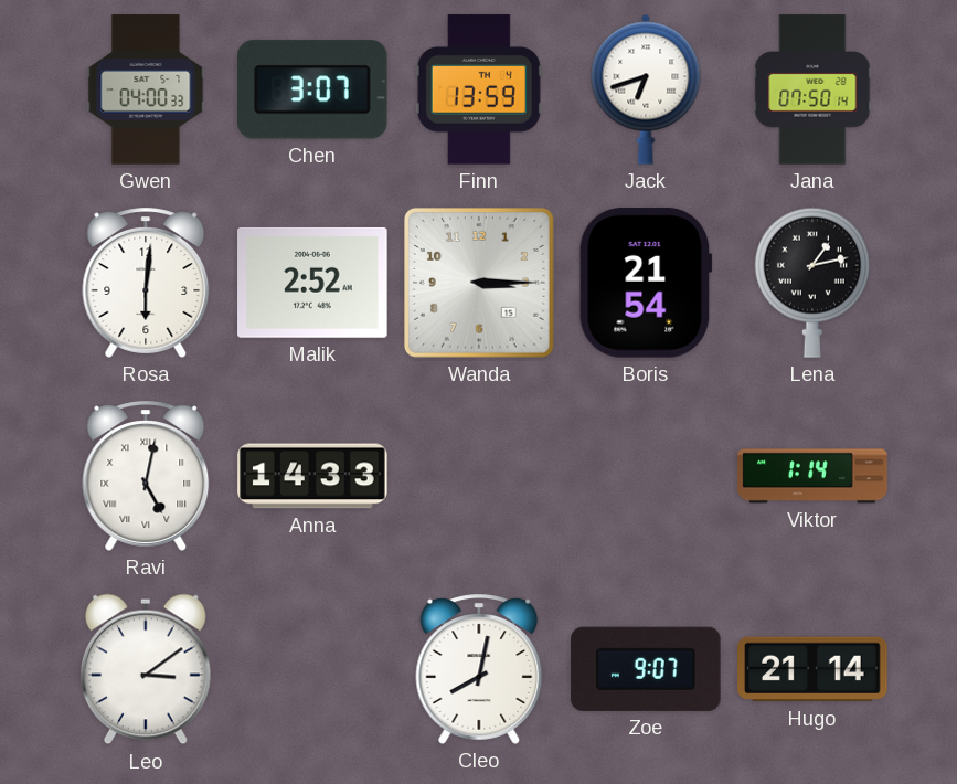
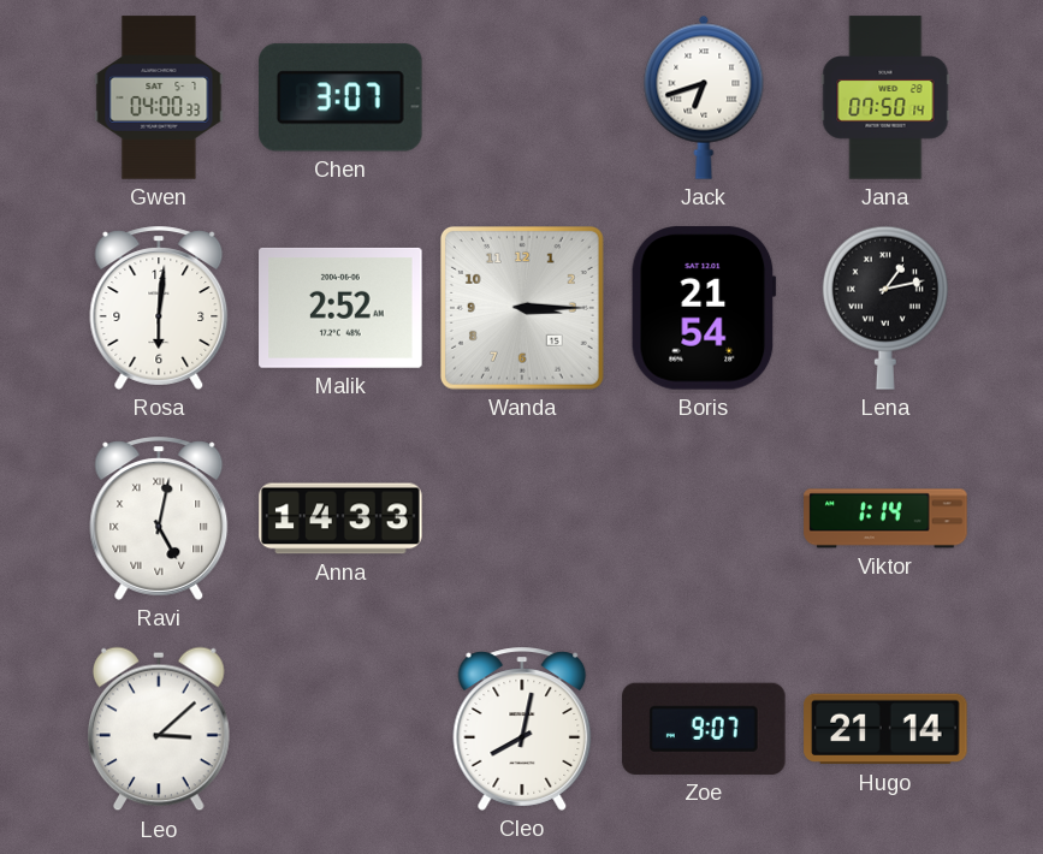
Finn: 13:59 -> none (479, 89)
Leo: 3:09 -> 3:08 (159, 729)
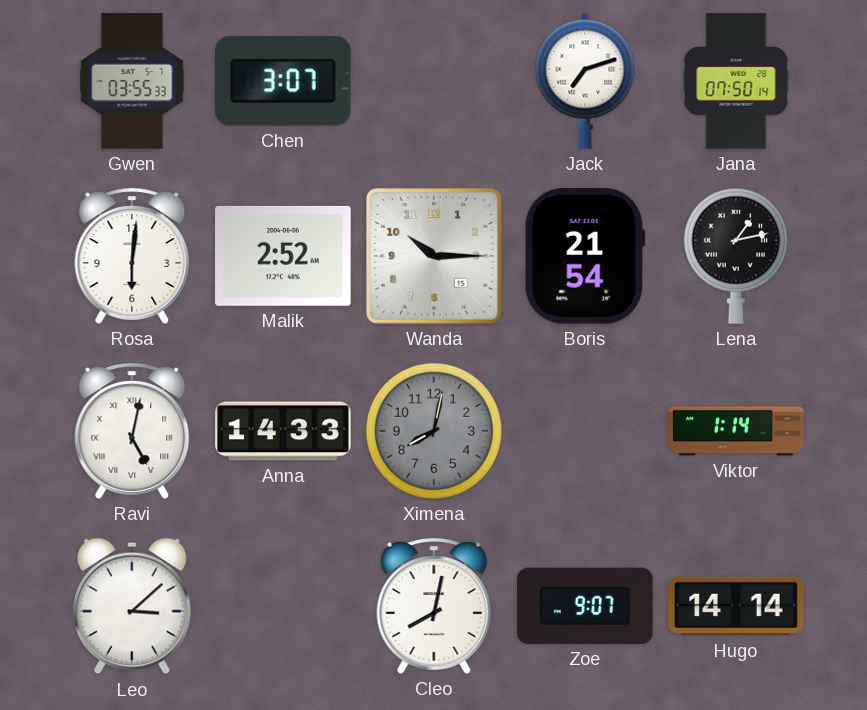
Gwen: 04:00 -> 03:55 (132, 81)
Jack: 6:42 -> 7:12 (585, 81)
Wanda: 3:15 -> 10:15 (434, 256)
Ximena: none -> 8:02 (434, 431)
Hugo: 21:14 -> 14:14 (736, 606)
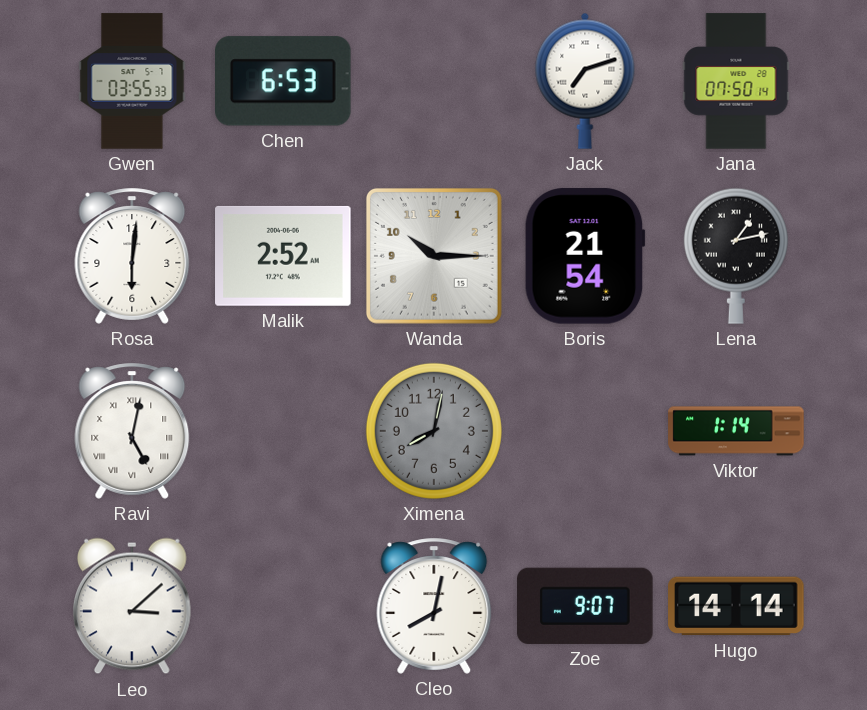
Chen: 3:07 -> 6:53 (284, 81)
Anna: 14:33 -> none (283, 431)
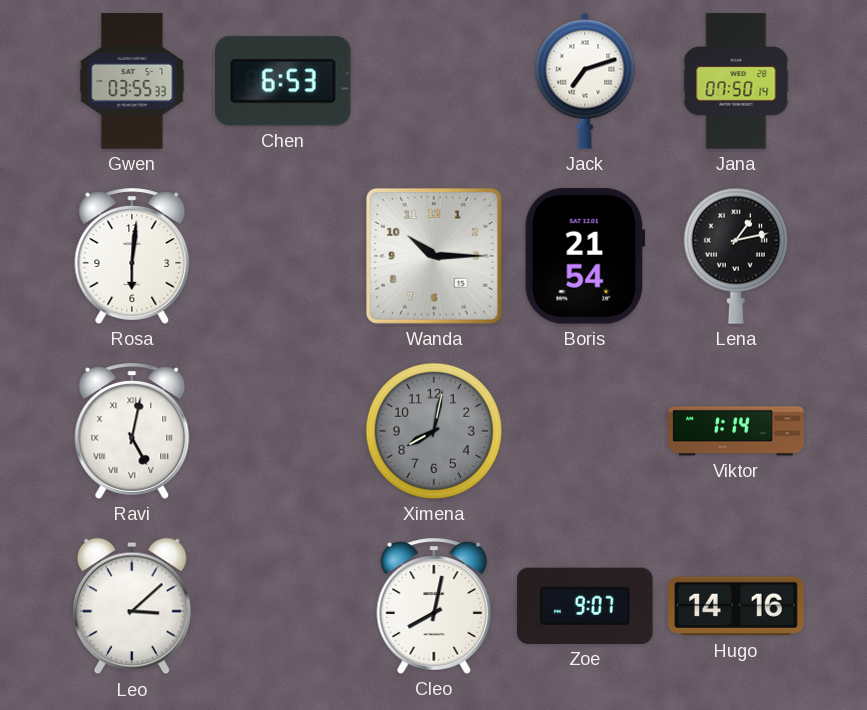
Malik: 2:52 -> none (283, 256)
Hugo: 14:14 -> 14:16 (736, 606)
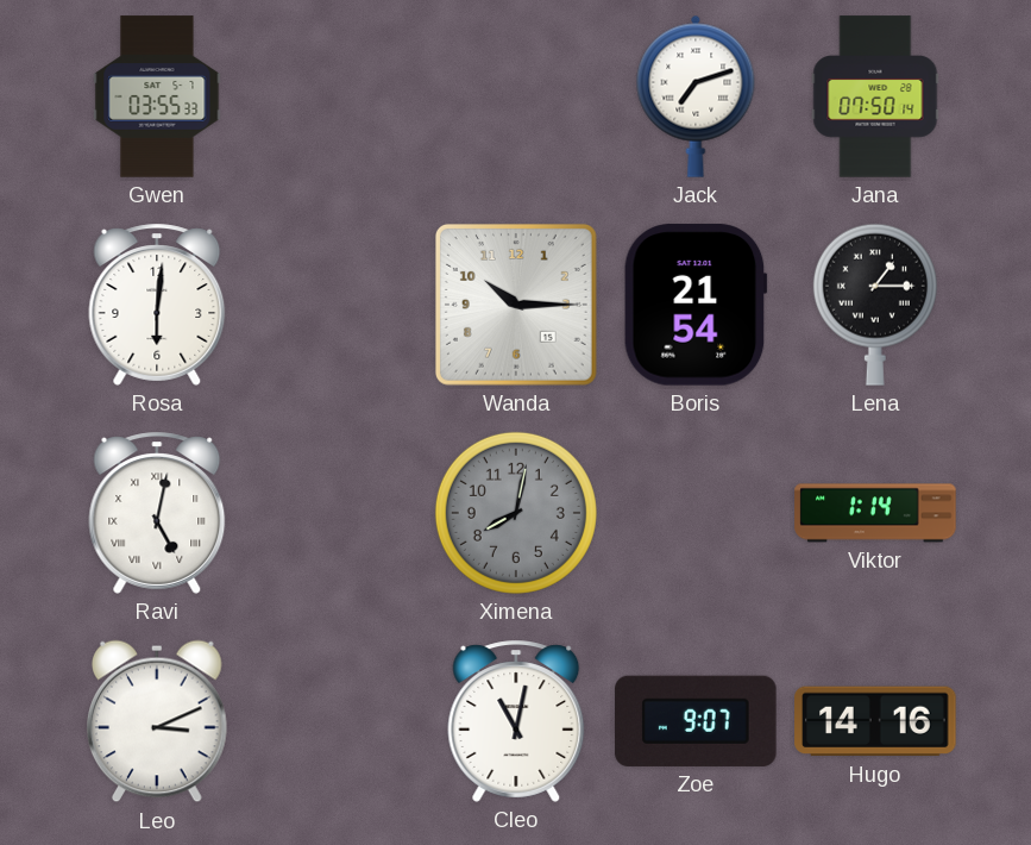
Chen: 6:53 -> none (284, 81)
Lena: 1:13 -> 1:15 (875, 305)
Leo: 3:08 -> 3:11 (157, 721)
Cleo: 8:02 -> 11:02 (516, 721)
